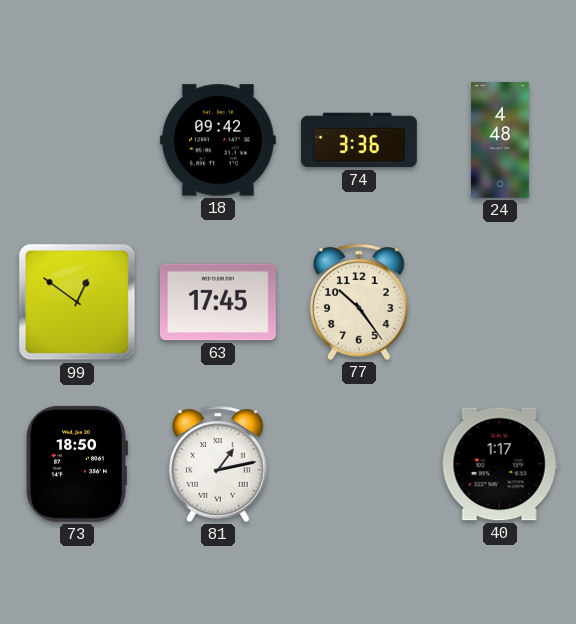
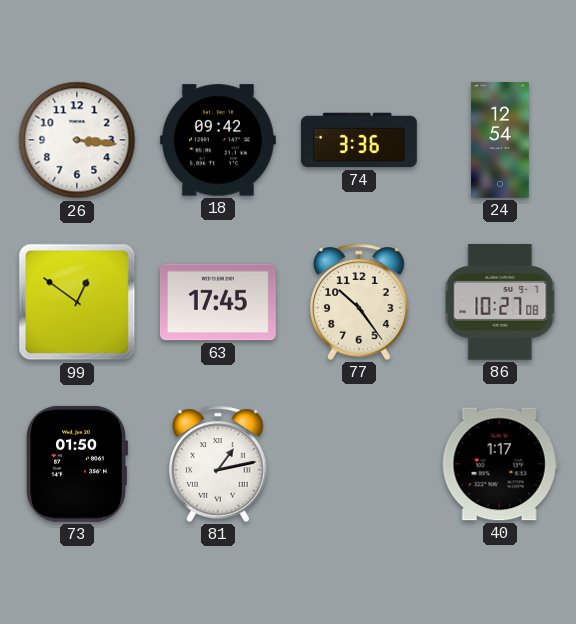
26: none -> 3:16 (77, 140)
24: 4:48 -> 12:54 (500, 141)
86: none -> 10:27 (500, 302)
73: 18:50 -> 01:50 (77, 464)
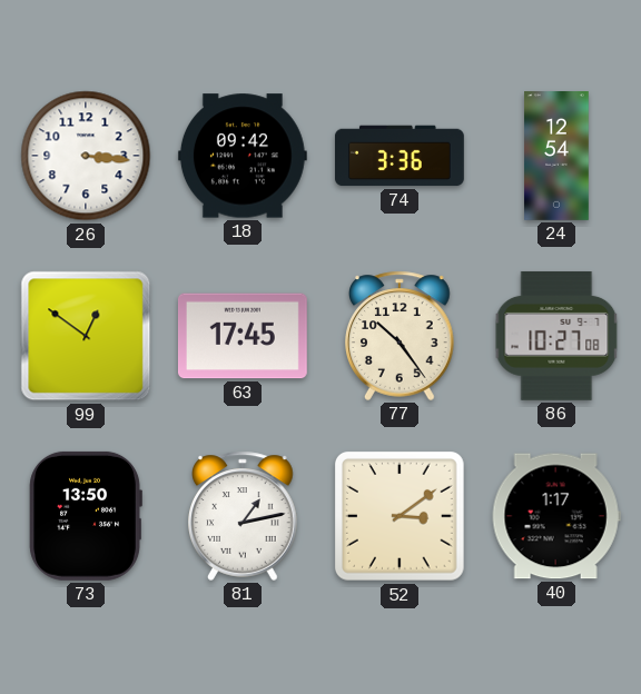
73: 01:50 -> 13:50 (86, 516)
52: none -> 3:09 (401, 517)
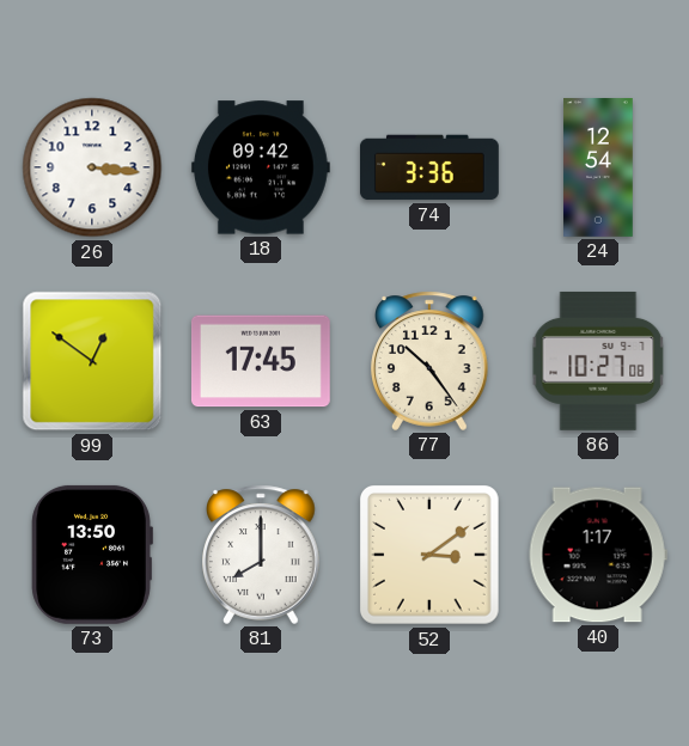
81: 1:13 -> 8:00 (262, 555)
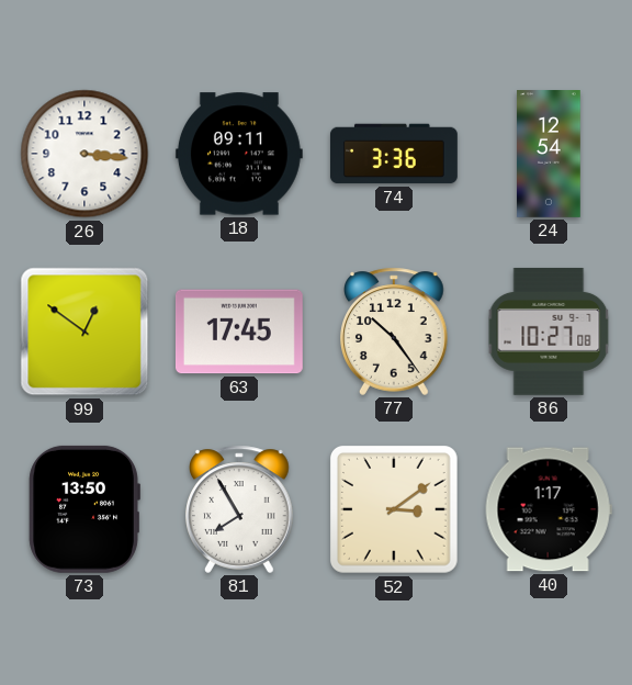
18: 09:42 -> 09:11 (239, 154)
81: 8:00 -> 7:55 (240, 509)
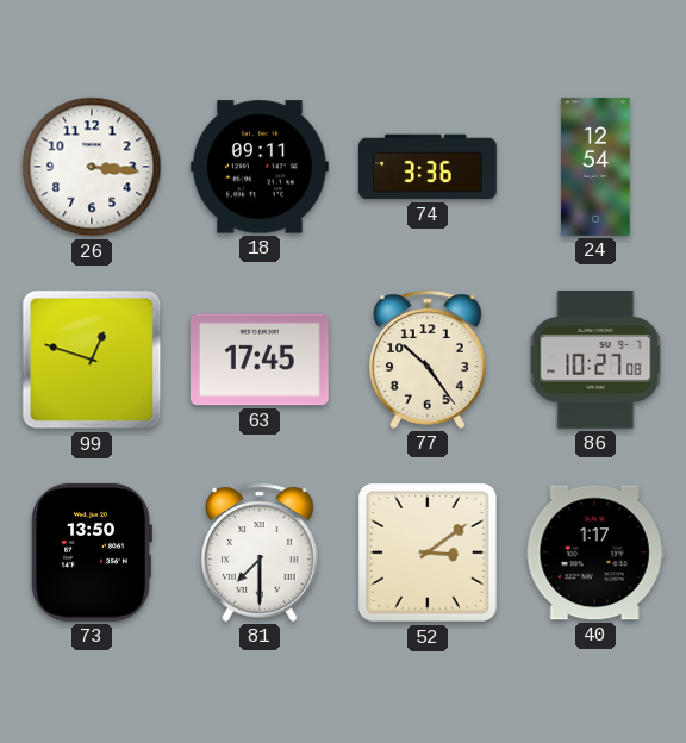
99: 12:51 -> 12:48 (92, 360)
81: 7:55 -> 7:30 (261, 552)
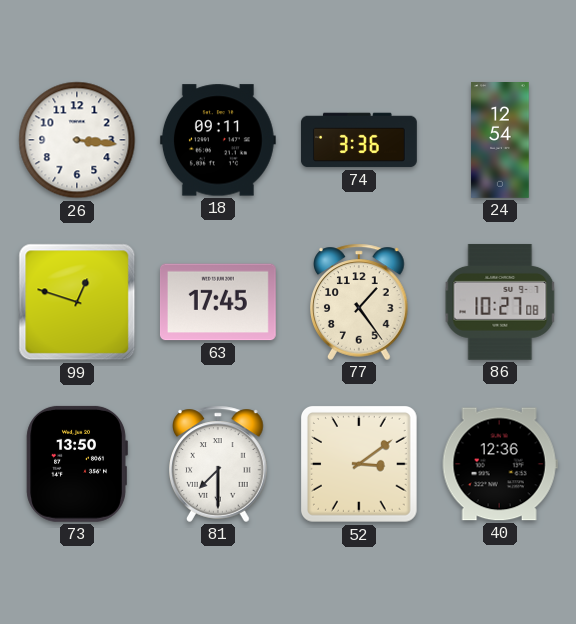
77: 10:24 -> 1:24 (360, 302)
40: 1:17 -> 12:36 (500, 464)
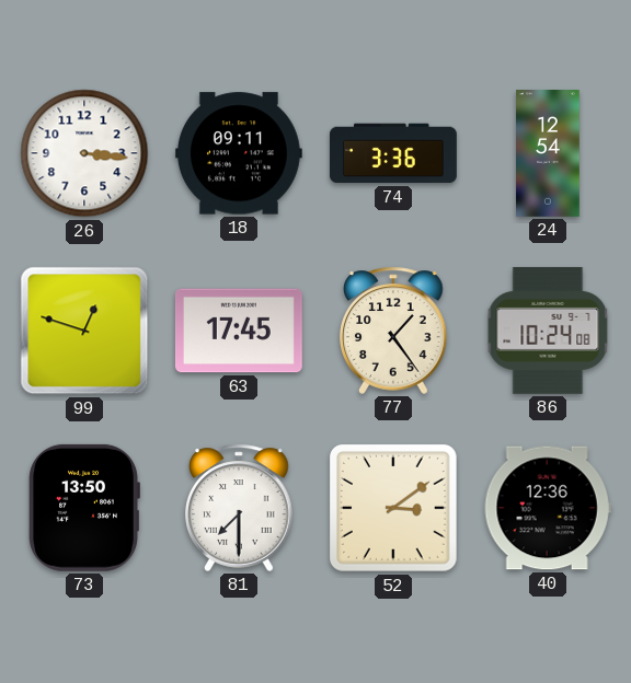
86: 10:27 -> 10:24 (548, 331)
